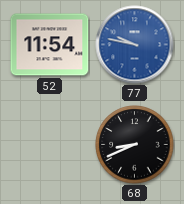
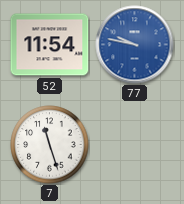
7: none -> 11:27 (50, 145)
68: 8:41 -> none (135, 145)
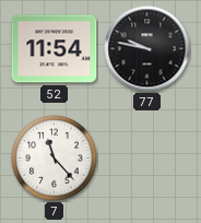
77 dial: blue -> black (147, 49)
7: 11:27 -> 11:23 (55, 159)
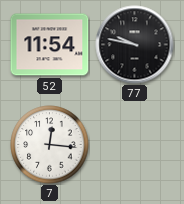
7: 11:23 -> 12:16 (50, 145)
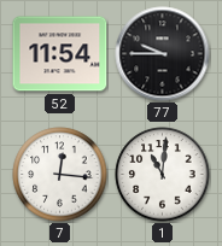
77: 9:47 -> 9:45 (163, 54)
1: none -> 11:01 (163, 175)
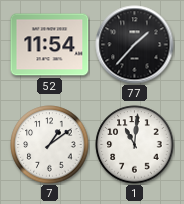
77: 9:45 -> 1:37 (135, 45)
7: 12:16 -> 1:09 (50, 145)
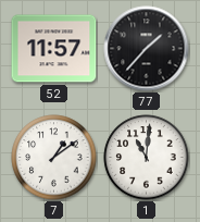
52: 11:54 -> 11:57 (54, 49)
